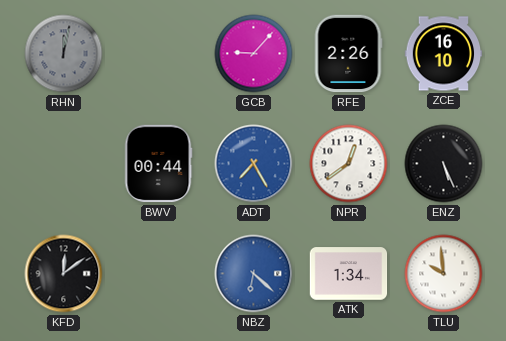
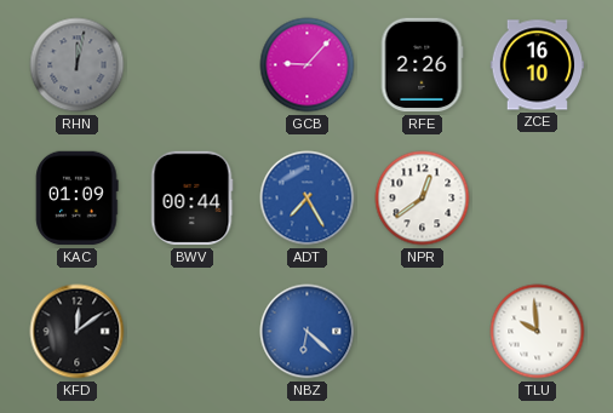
KAC: none -> 01:09 (78, 199)
ENZ: 5:26 -> none (444, 164)
ATK: 1:34 -> none (349, 274)
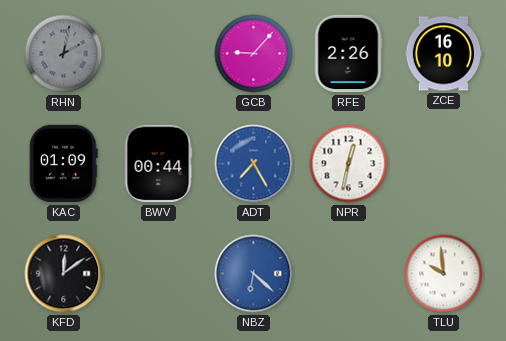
RHN: 12:02 -> 2:02 (64, 54)
NPR: 12:39 -> 12:32 (349, 164)
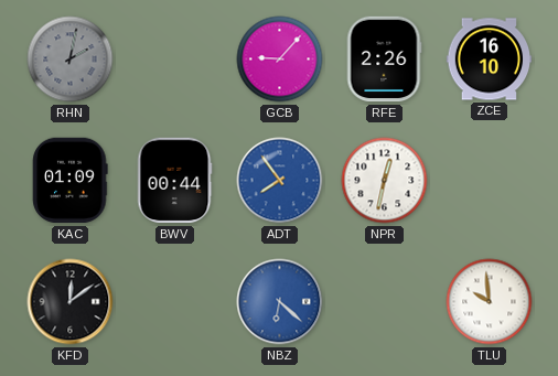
ADT: 7:25 -> 7:54 (280, 181)
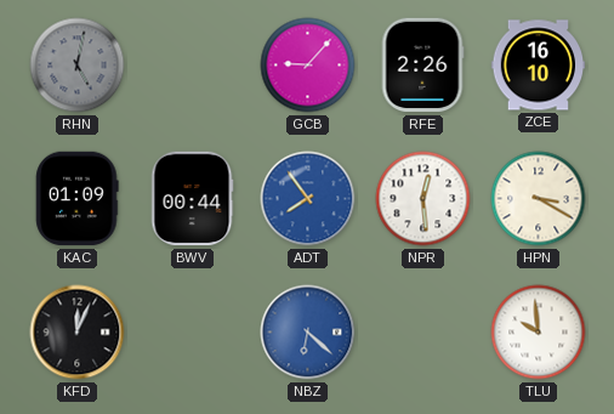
RHN: 2:02 -> 5:02 (78, 66)
NPR: 12:32 -> 12:29 (423, 199)
HPN: none -> 3:20 (539, 199)
KFD: 12:09 -> 12:04 (78, 333)
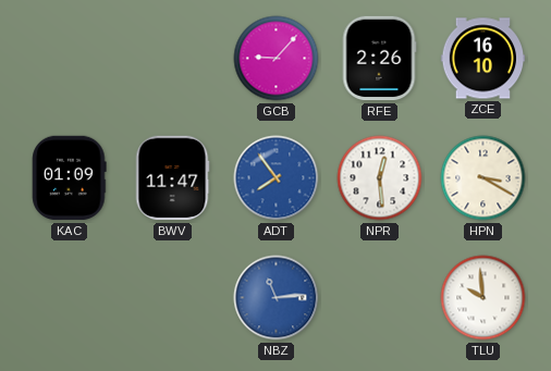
RHN: 5:02 -> none (78, 66)
BWV: 00:44 -> 11:47 (172, 178)
KFD: 12:04 -> none (78, 333)
NBZ: 6:22 -> 11:14 (277, 298)
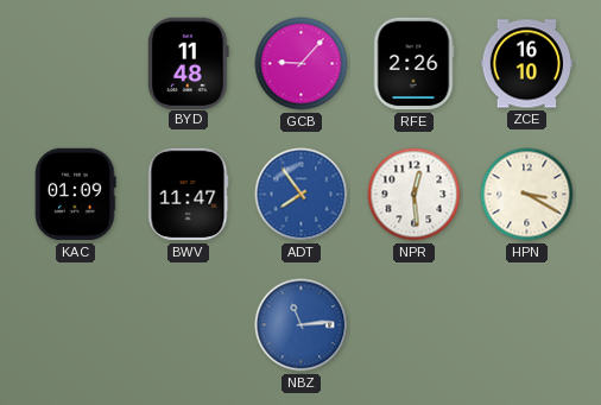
BYD: none -> 11:48 (189, 63)
TLU: 9:59 -> none (483, 298)
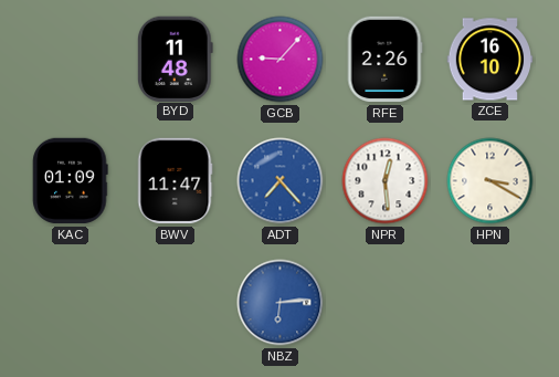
ADT: 7:54 -> 7:23 (281, 181)
NBZ: 11:14 -> 6:14 (281, 303)
